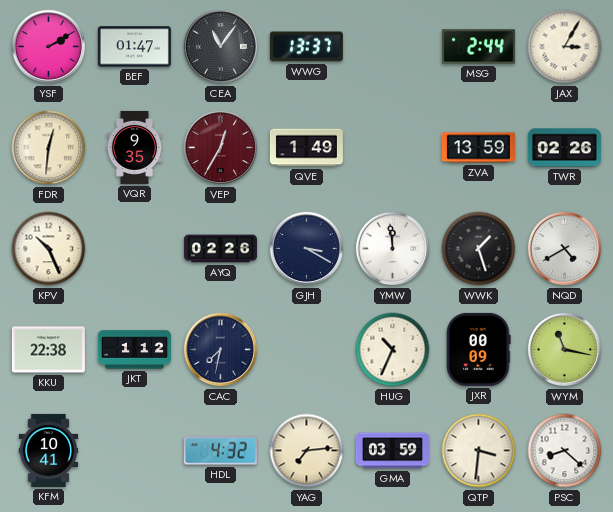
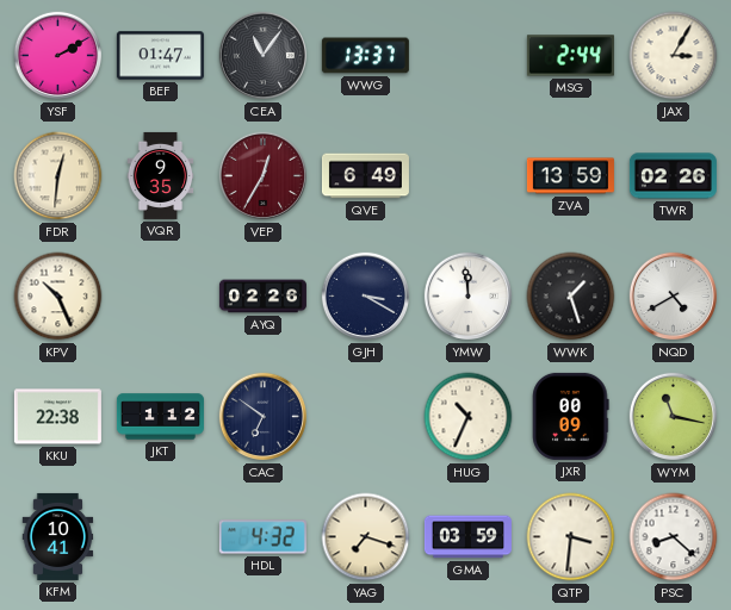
QVE: 1:49 -> 6:49 (365, 176)
CAC: 7:32 -> 6:51 (264, 417)
YAG: 7:14 -> 7:18 (366, 537)
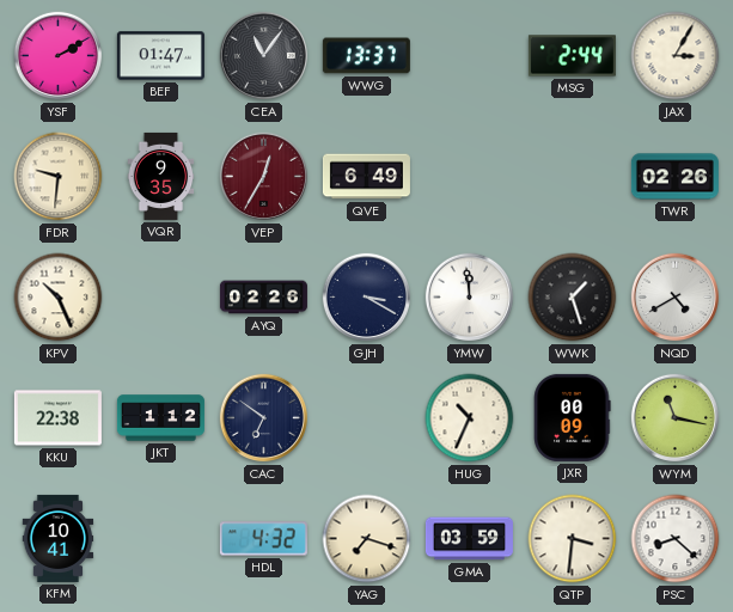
FDR: 12:31 -> 9:31 (59, 177)
ZVA: 13:59 -> none (570, 176)
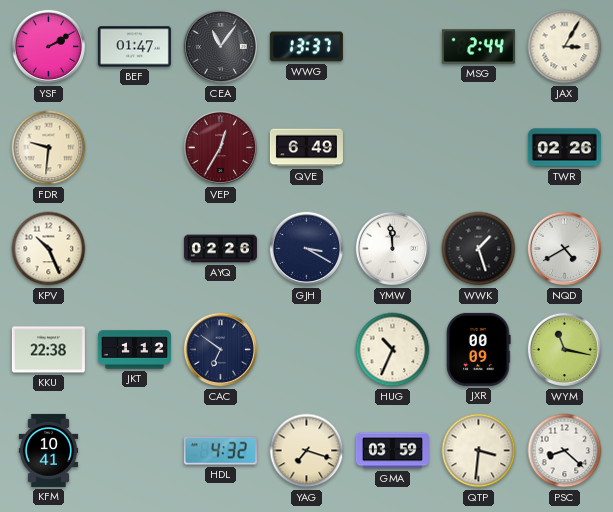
VQR: 9:35 -> none (161, 176)
